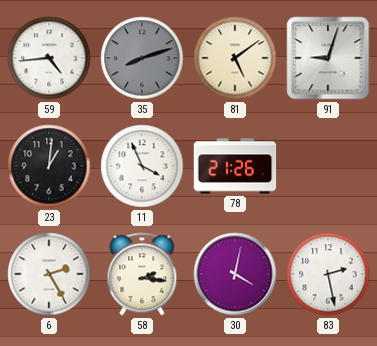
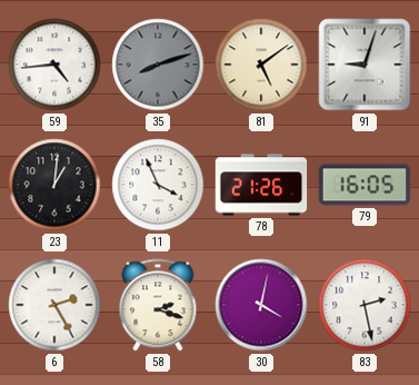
79: none -> 16:05 (365, 185)
58: 2:16 -> 2:18 (158, 305)
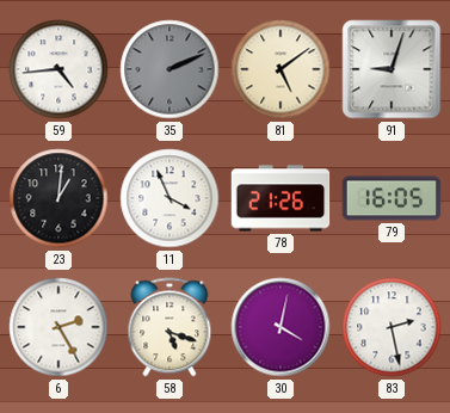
35: 8:12 -> 2:11 (169, 69)
58: 2:18 -> 5:18 (169, 327)
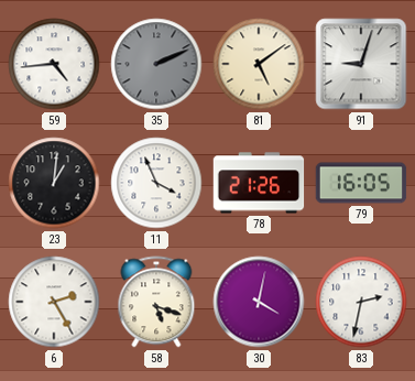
83: 2:28 -> 2:32 (361, 302)
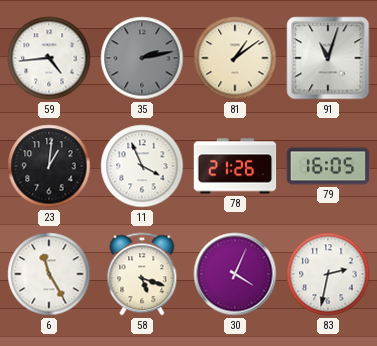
35: 2:11 -> 2:13 (142, 58)
81: 5:09 -> 1:09 (235, 58)
91: 9:03 -> 11:03 (328, 58)
6: 2:25 -> 11:25 (49, 274)
30: 4:02 -> 4:04 (235, 274)
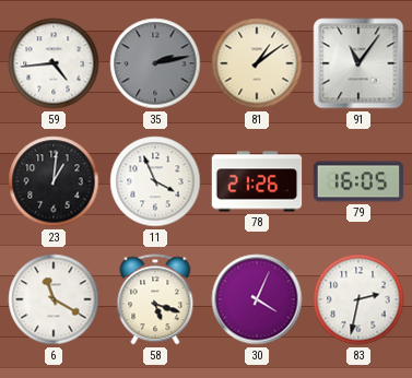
91: 11:03 -> 11:06 (358, 63)
6: 11:25 -> 11:20 (54, 299)
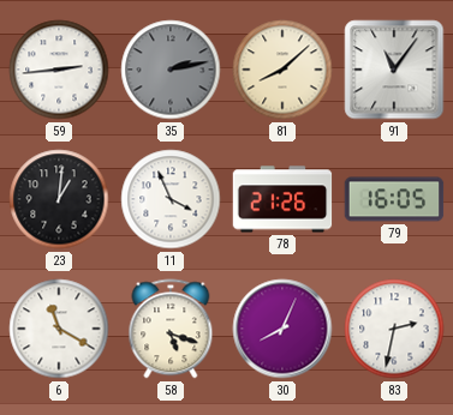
59: 4:44 -> 2:44 (59, 70)
81: 1:09 -> 8:08 (282, 70)
30: 4:04 -> 8:04 (282, 329)
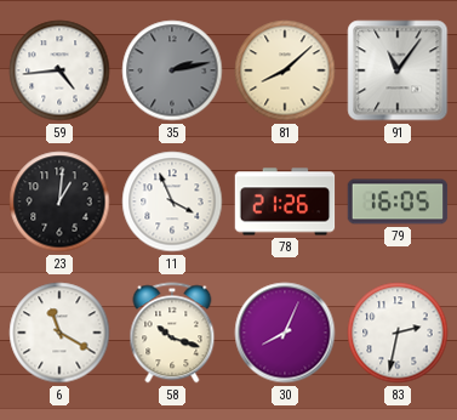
59: 2:44 -> 4:44 (59, 70)
58: 5:18 -> 10:18 (172, 333)
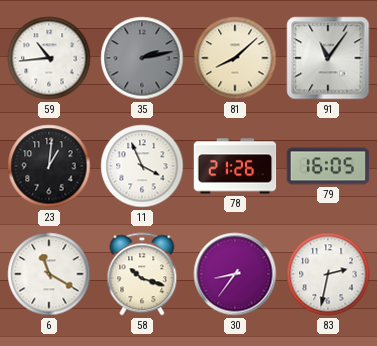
59: 4:44 -> 10:44 (49, 58)
30: 8:04 -> 8:36 (235, 274)
